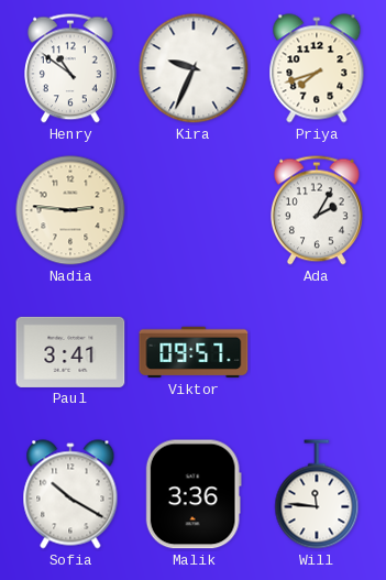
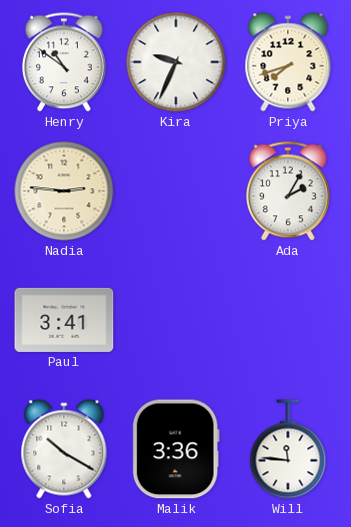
Viktor: 09:57 -> none (194, 352)
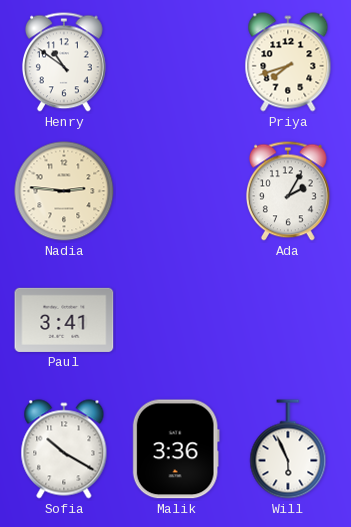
Kira: 9:34 -> none (176, 62)
Will: 11:46 -> 5:56 (288, 449)
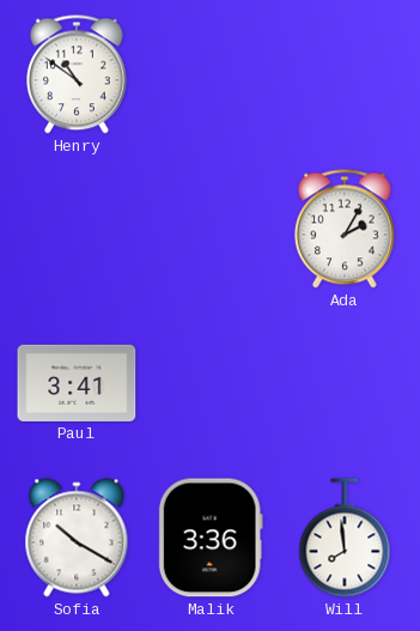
Priya: 7:42 -> none (288, 62)
Nadia: 2:46 -> none (64, 191)
Will: 5:56 -> 7:59 (345, 538)
